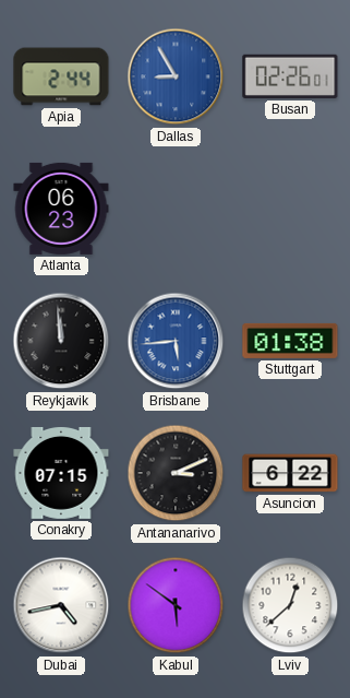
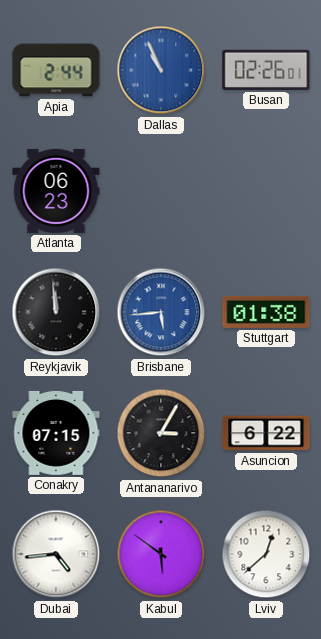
Dallas: 8:55 -> 10:56 (161, 70)
Antananarivo: 3:11 -> 3:05 (161, 433)
Dubai: 4:43 -> 4:44 (56, 554)
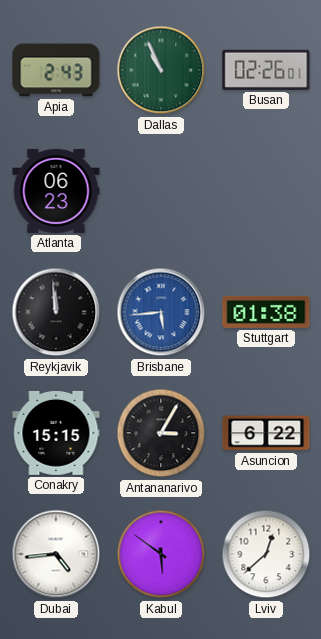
Apia: 2:44 -> 2:43 (56, 70)
Dallas dial: blue -> green (161, 70)
Conakry: 07:15 -> 15:15 (56, 433)
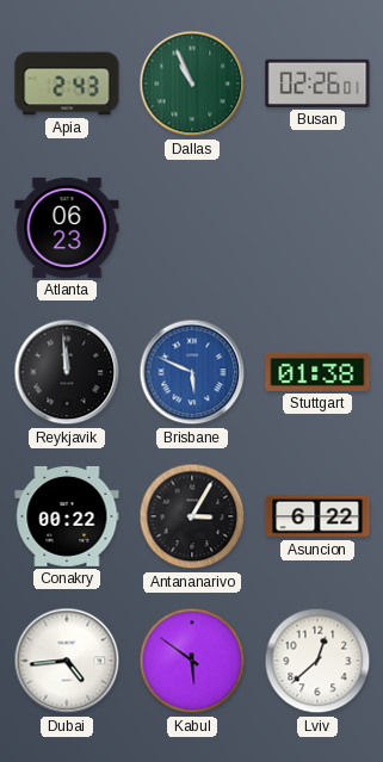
Brisbane: 5:44 -> 5:49 (192, 372)
Conakry: 15:15 -> 00:22 (67, 516)
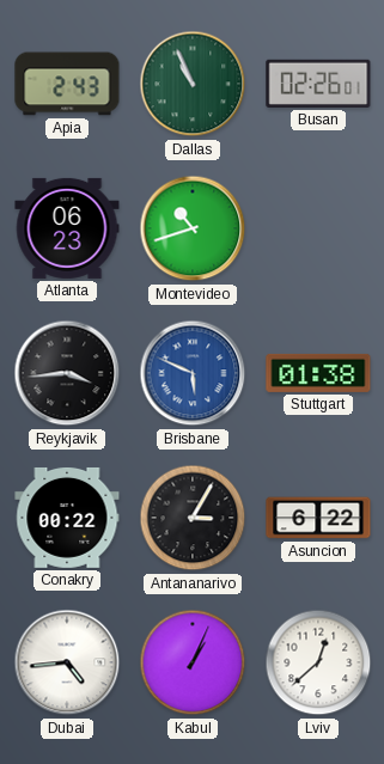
Montevideo: none -> 10:42 (193, 228)
Reykjavik: 11:59 -> 3:44 (67, 373)
Kabul: 5:51 -> 1:04 (193, 662)
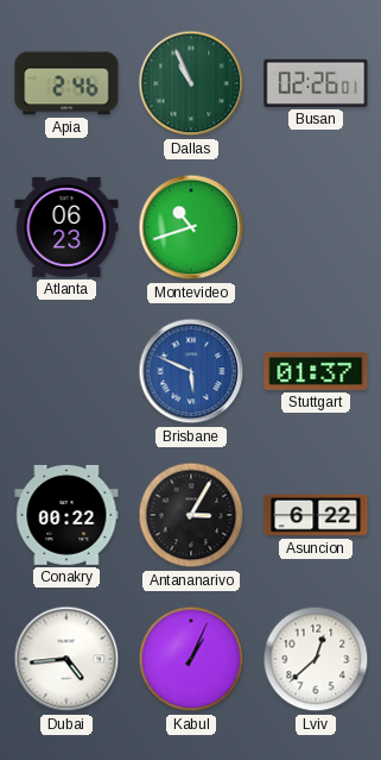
Apia: 2:43 -> 2:46 (66, 83)
Reykjavik: 3:44 -> none (67, 373)
Stuttgart: 01:38 -> 01:37 (316, 371)
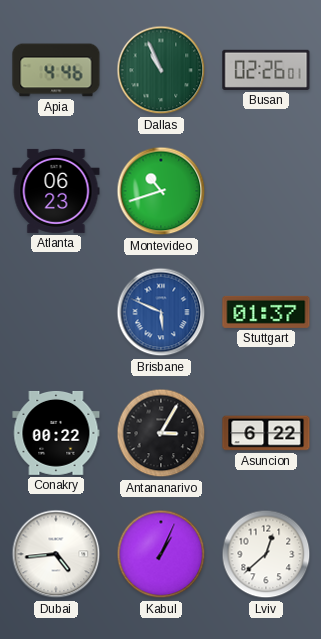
Apia: 2:46 -> 4:46 (56, 70)
